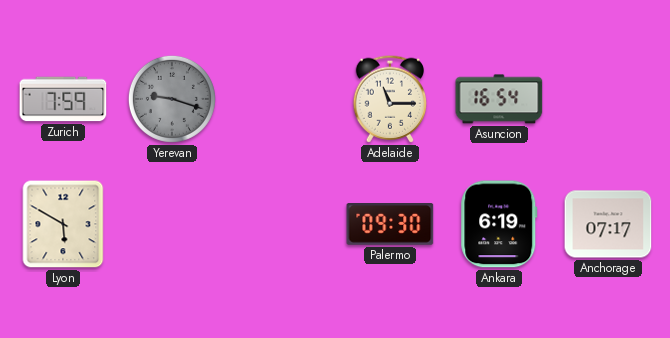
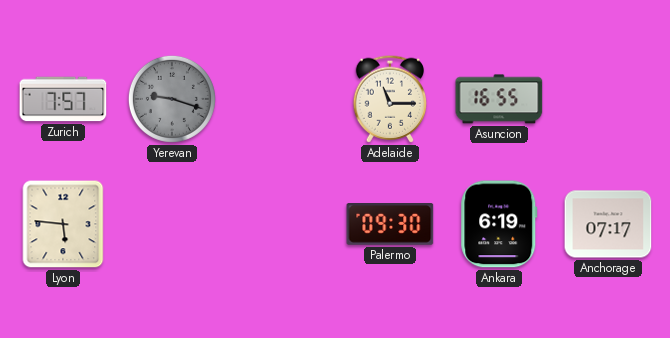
Zurich: 7:59 -> 7:57 (63, 99)
Asuncion: 16:54 -> 16:55 (499, 99)
Lyon: 5:50 -> 5:46 (63, 224)
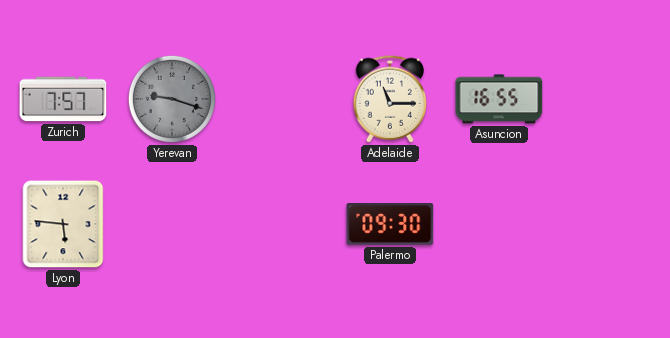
Ankara: 6:19 -> none (499, 224)
Anchorage: 07:17 -> none (608, 224)
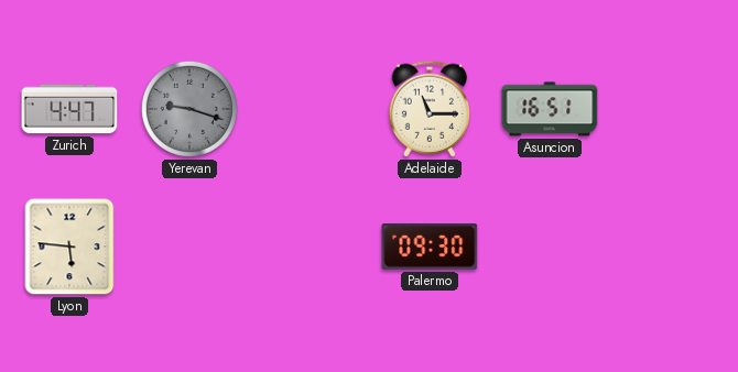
Zurich: 7:57 -> 4:47 (69, 109)
Asuncion: 16:55 -> 16:51 (550, 109)
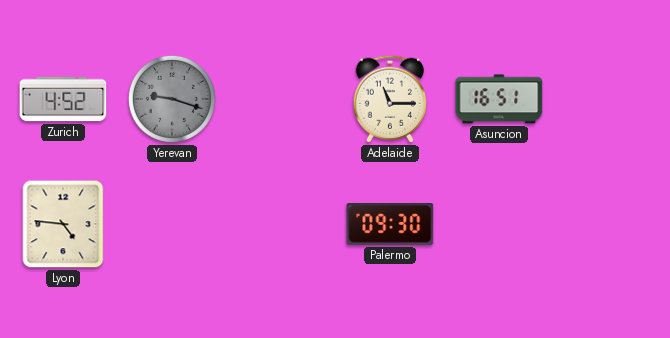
Zurich: 4:47 -> 4:52 (63, 99)
Lyon: 5:46 -> 4:46 (63, 224)
